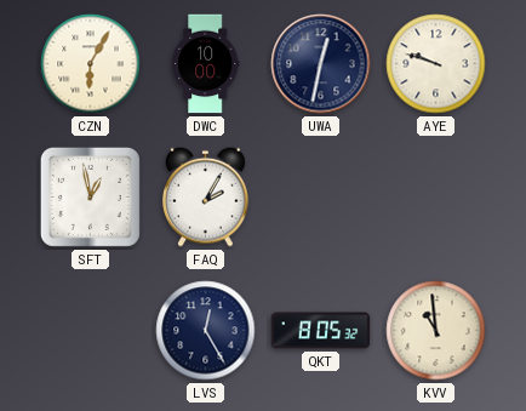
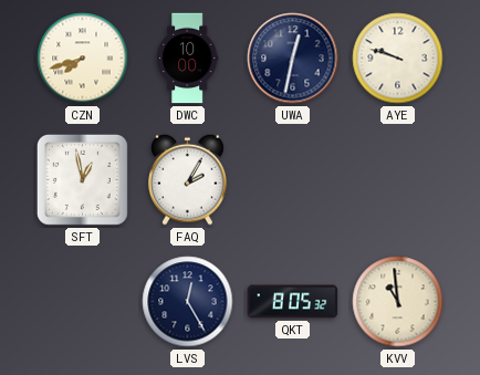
CZN: 6:05 -> 7:42 (83, 59)
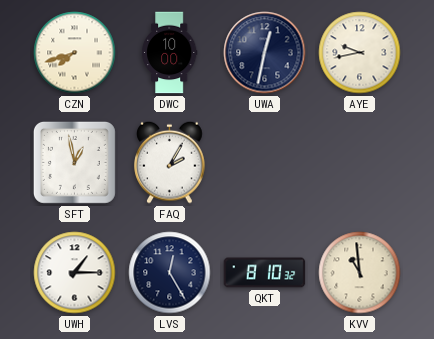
AYE: 9:48 -> 9:43 (360, 53)
UWH: none -> 1:15 (75, 273)
QKT: 8:05 -> 8:10 (265, 273)
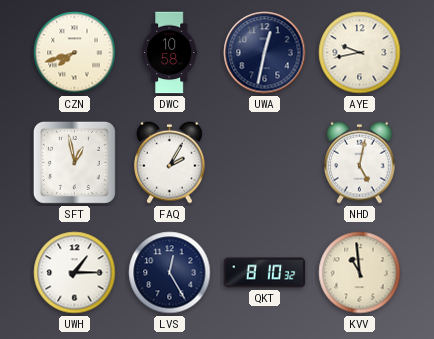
DWC: 10:00 -> 10:58 (169, 53)
NHD: none -> 5:02 (360, 162)
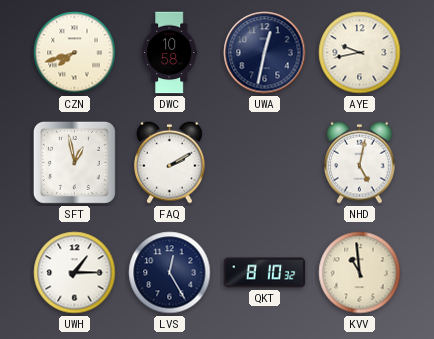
FAQ: 2:05 -> 2:10 (170, 162)
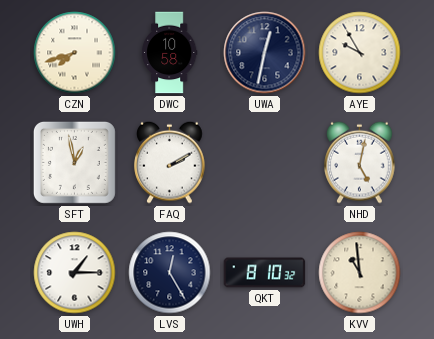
AYE: 9:43 -> 9:55 (360, 53)
